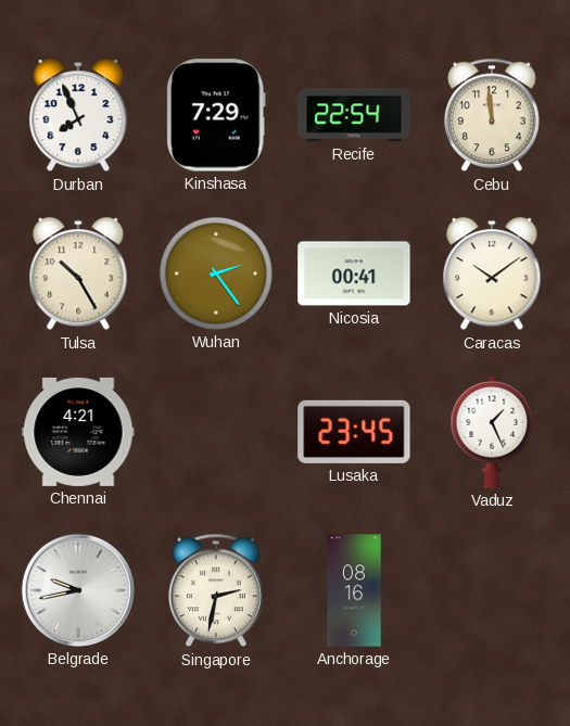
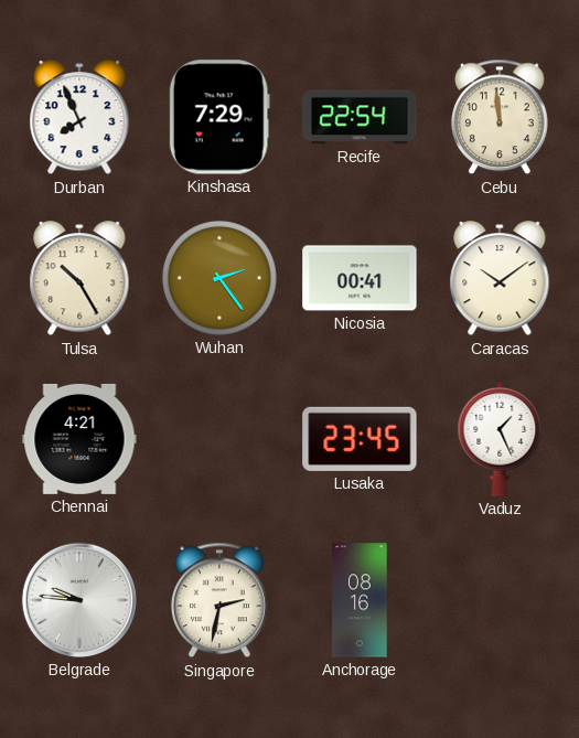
Belgrade: 9:43 -> 9:46 (79, 600)
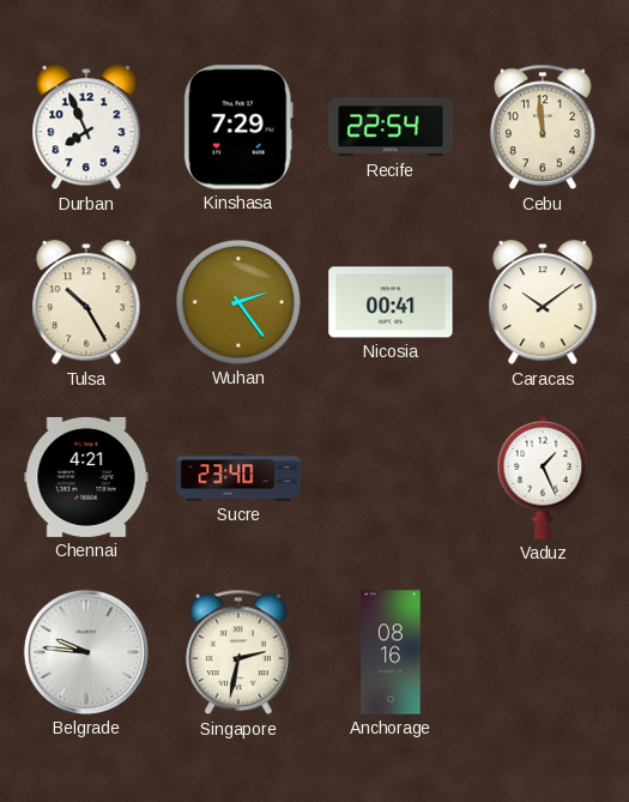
Sucre: none -> 23:40 (238, 477)
Lusaka: 23:45 -> none (360, 439)
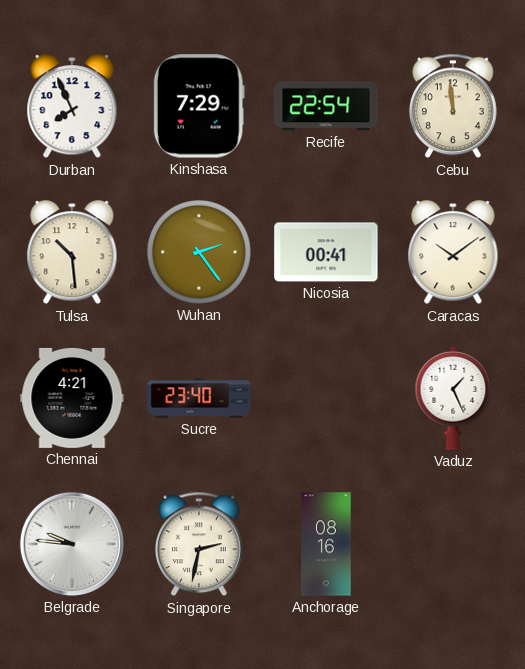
Tulsa: 10:25 -> 10:29 (72, 253)
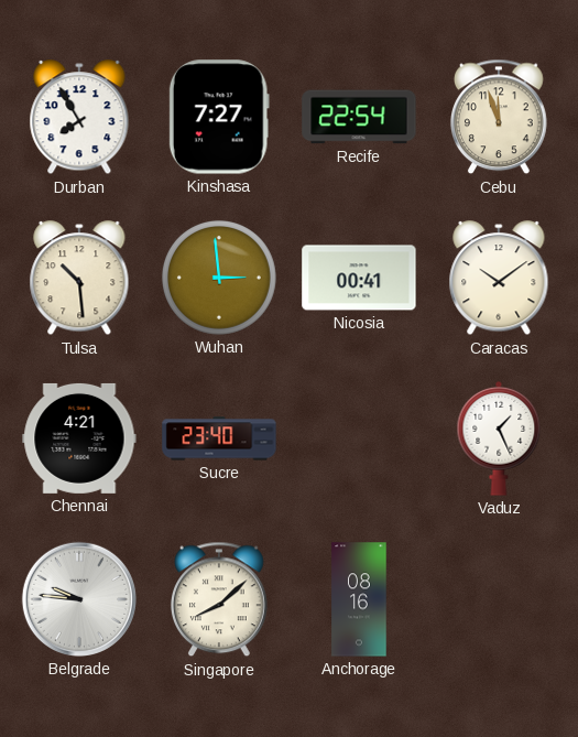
Durban: 7:56 -> 7:55 (79, 118)
Kinshasa: 7:29 -> 7:27 (219, 117)
Cebu: 11:59 -> 11:57 (499, 117)
Wuhan: 2:24 -> 2:59 (219, 278)
Singapore: 2:32 -> 8:08 (219, 599)
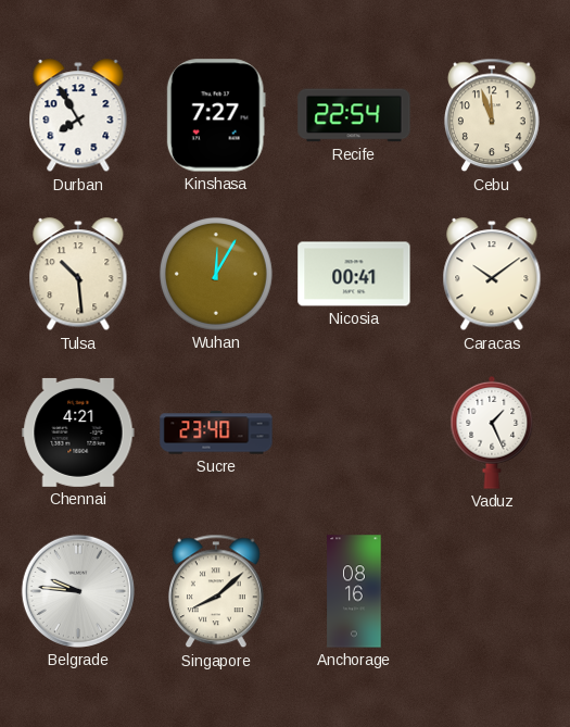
Wuhan: 2:59 -> 12:05 (216, 274)
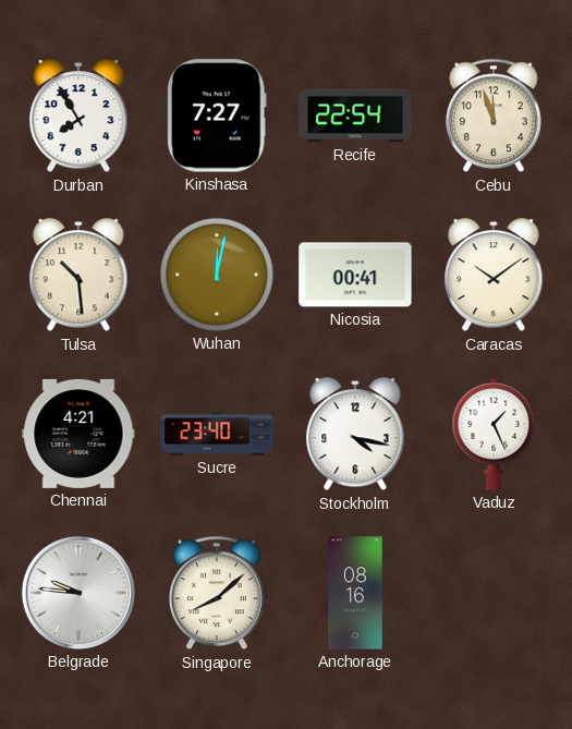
Wuhan: 12:05 -> 12:02 (217, 275)
Stockholm: none -> 4:17 (355, 435)
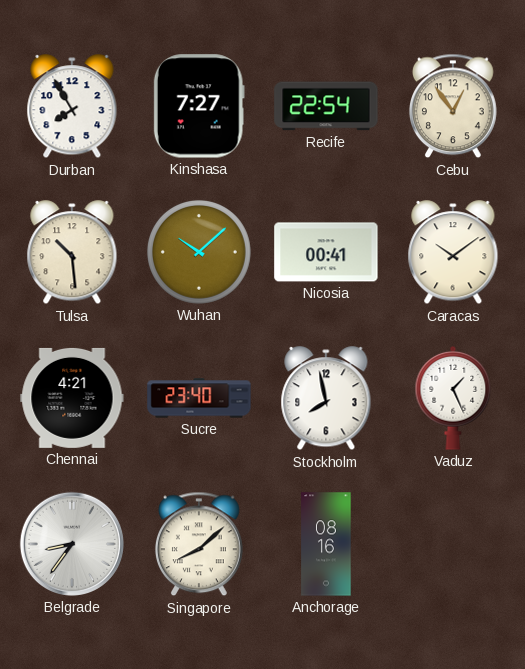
Cebu: 11:57 -> 12:54 (453, 106)
Wuhan: 12:02 -> 10:08 (199, 252)
Stockholm: 4:17 -> 7:58 (326, 399)
Belgrade: 9:46 -> 8:36 (72, 544)
